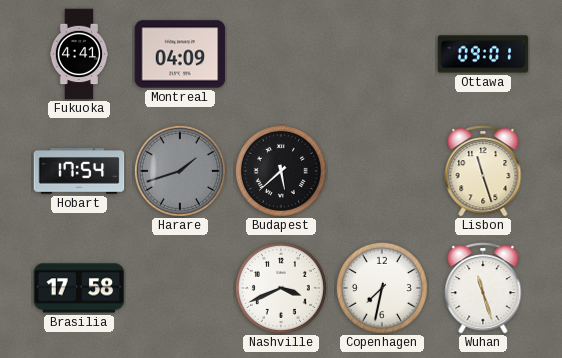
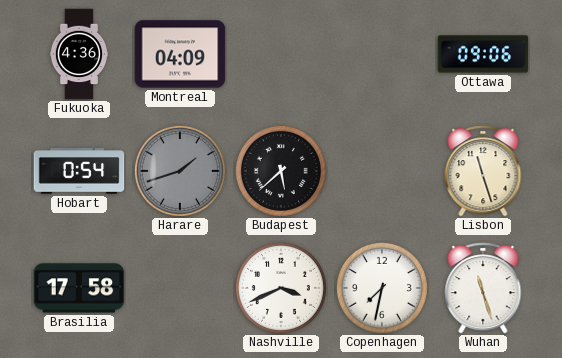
Fukuoka: 4:41 -> 4:36 (79, 54)
Ottawa: 09:01 -> 09:06 (483, 54)
Hobart: 17:54 -> 0:54 (79, 171)
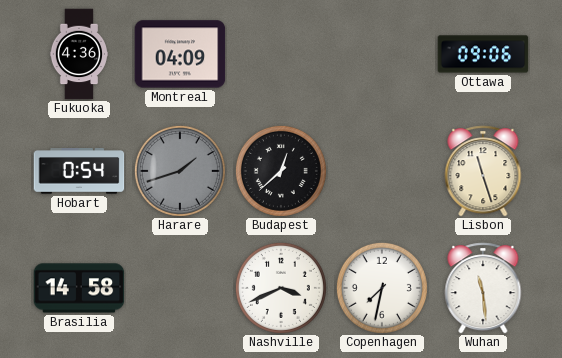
Budapest: 5:38 -> 12:38 (281, 171)
Brasilia: 17:58 -> 14:58 (79, 288)
Wuhan: 11:27 -> 11:29 (483, 288)
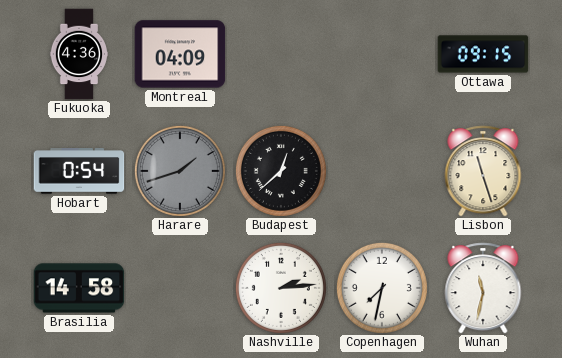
Ottawa: 09:06 -> 09:15 (483, 54)
Nashville: 3:41 -> 2:14 (281, 288)
Wuhan: 11:29 -> 11:32 (483, 288)
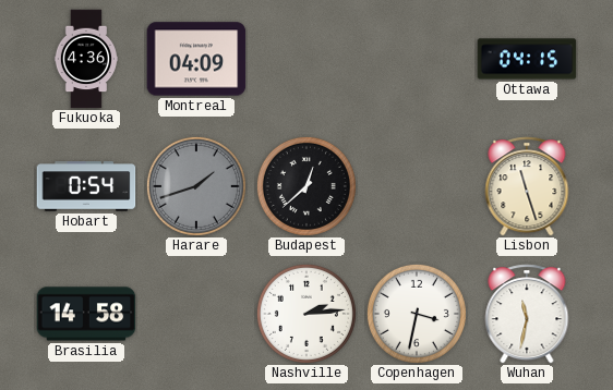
Ottawa: 09:15 -> 04:15 (527, 59)
Copenhagen: 7:32 -> 3:32 (417, 314)
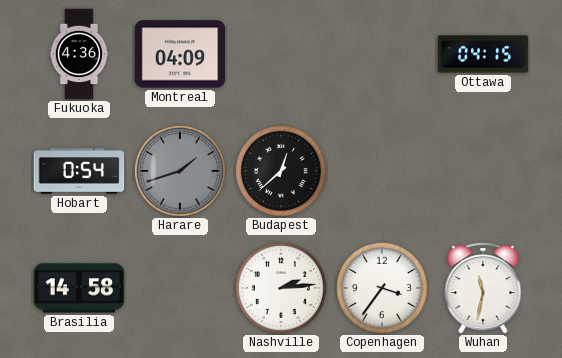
Lisbon: 11:27 -> none (527, 186)
Copenhagen: 3:32 -> 3:36 (382, 288)
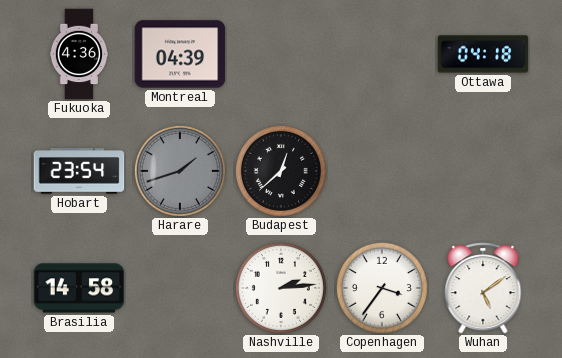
Montreal: 04:09 -> 04:39 (180, 54)
Ottawa: 04:15 -> 04:18 (483, 54)
Hobart: 0:54 -> 23:54 (79, 171)
Wuhan: 11:32 -> 5:09 (483, 288)
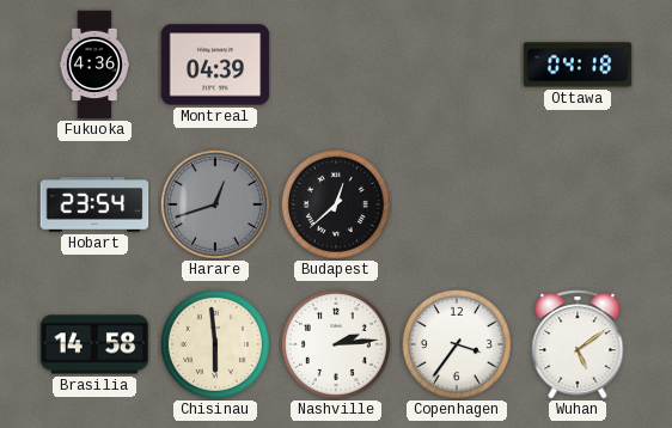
Harare: 1:42 -> 12:42 (215, 204)
Chisinau: none -> 5:59 (215, 344)
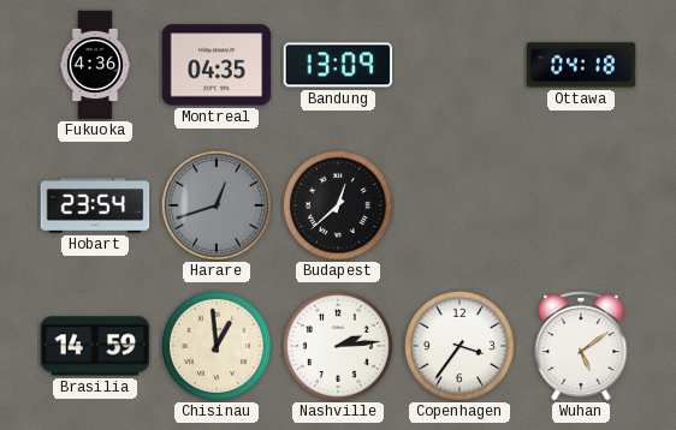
Montreal: 04:39 -> 04:35 (217, 65)
Bandung: none -> 13:09 (338, 65)
Brasilia: 14:58 -> 14:59 (95, 346)
Chisinau: 5:59 -> 12:59 (217, 346)
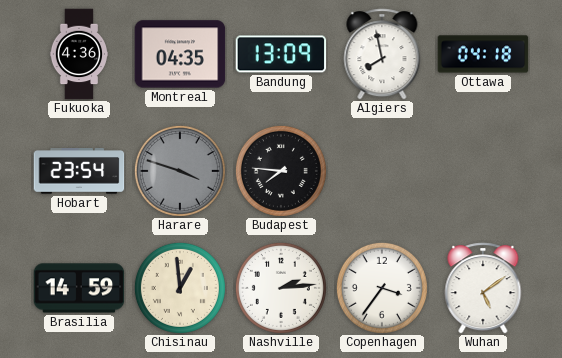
Algiers: none -> 7:58 (382, 54)
Harare: 12:42 -> 3:48 (180, 171)
Budapest: 12:38 -> 7:46 (281, 171)
